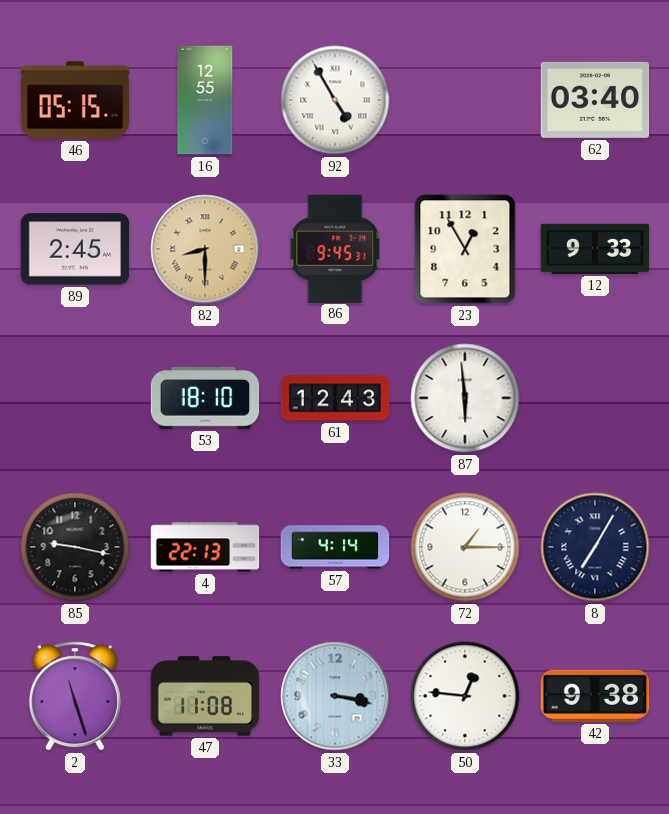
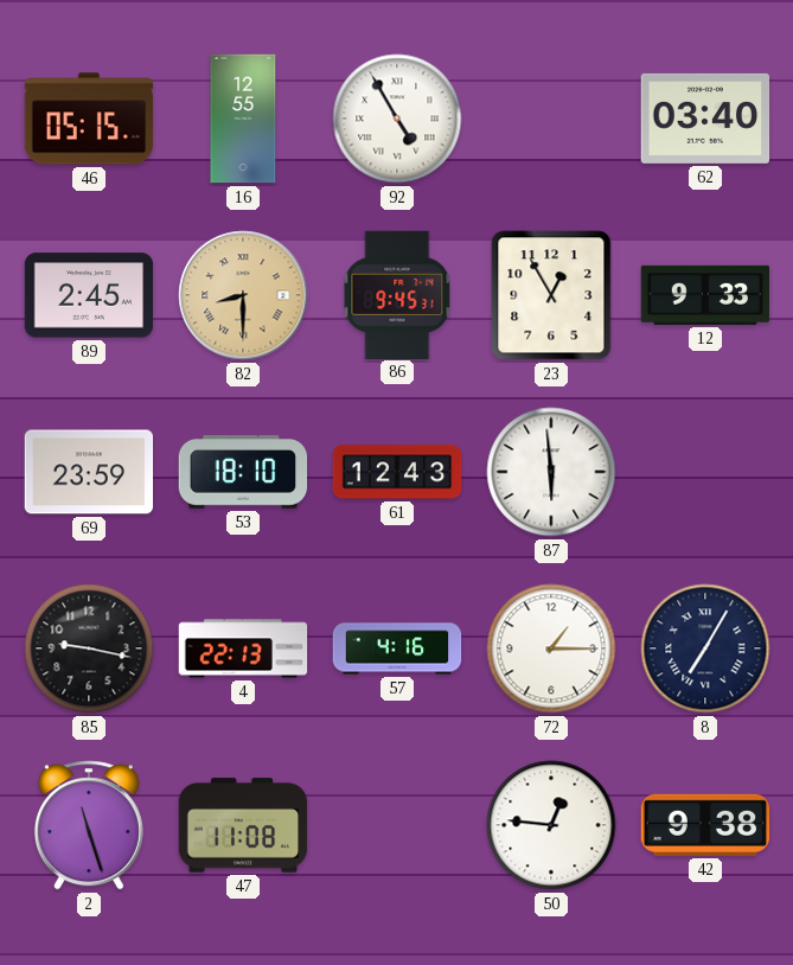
69: none -> 23:59 (89, 472)
57: 4:14 -> 4:16 (397, 648)
33: 3:17 -> none (335, 696)
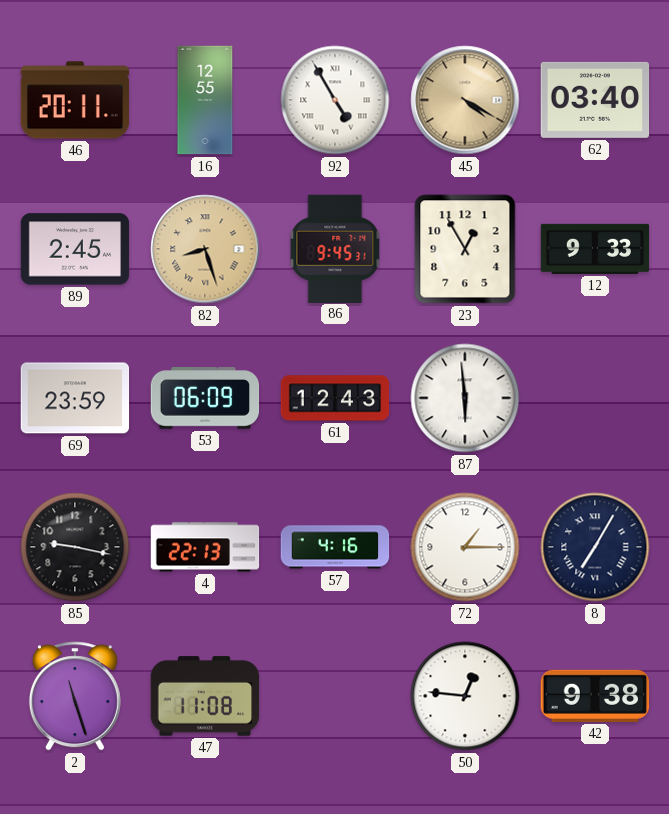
46: 05:15 -> 20:11 (75, 100)
45: none -> 4:20 (465, 100)
82: 8:30 -> 8:27 (205, 249)
53: 18:10 -> 06:09 (205, 398)
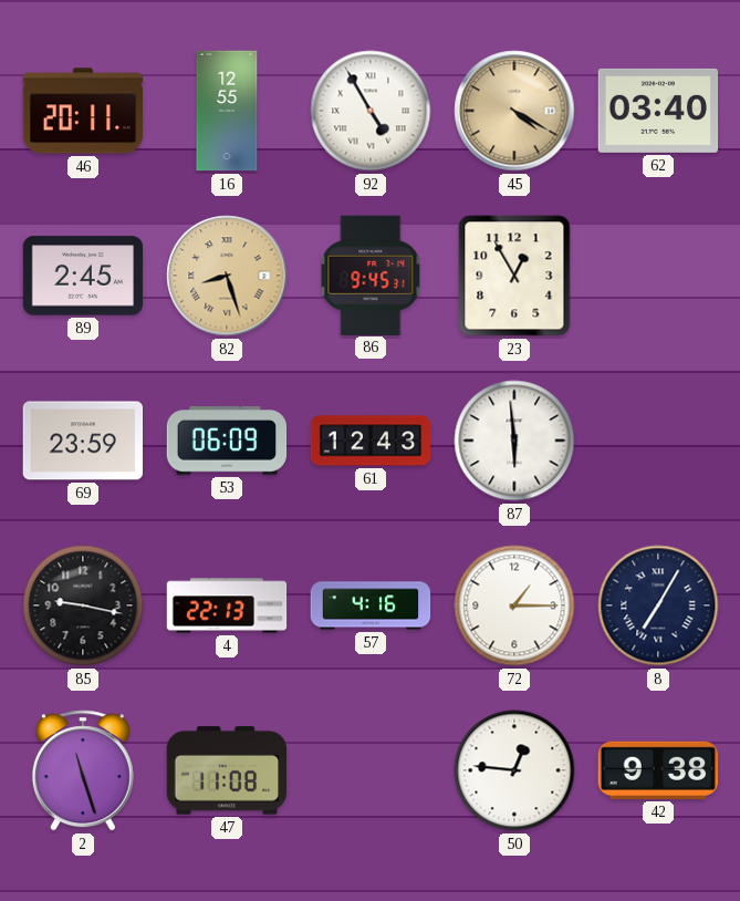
12: 9:33 -> none (595, 249)
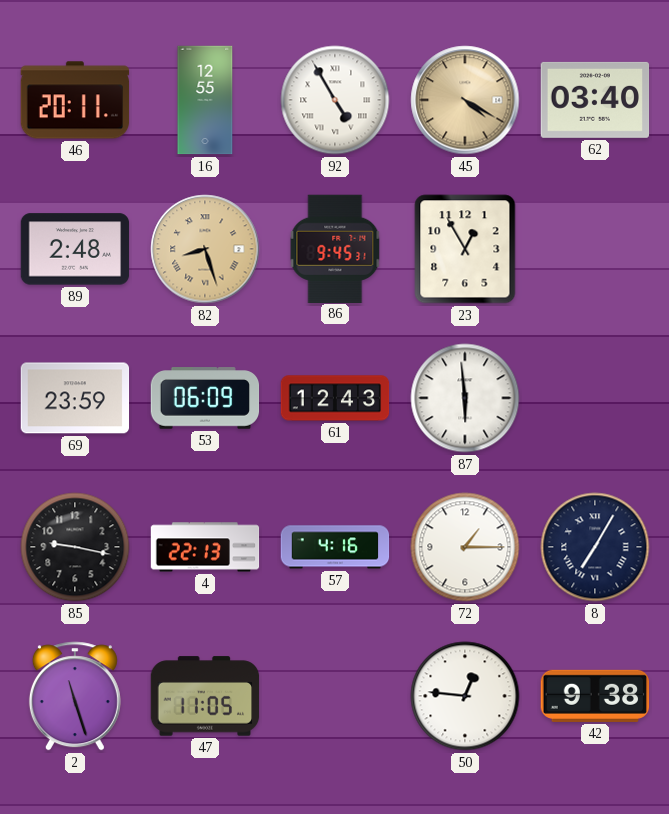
89: 2:45 -> 2:48 (75, 249)
47: 11:08 -> 11:05 (205, 696)
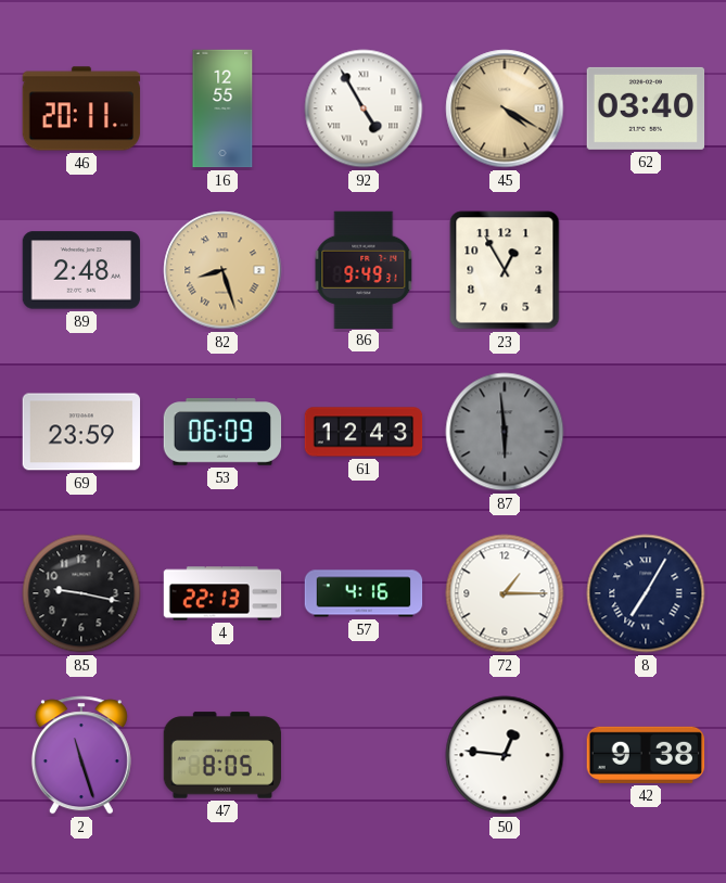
86: 9:45 -> 9:49 (364, 269)
87 dial: white -> grey (505, 432)
47: 11:05 -> 8:05 (222, 755)
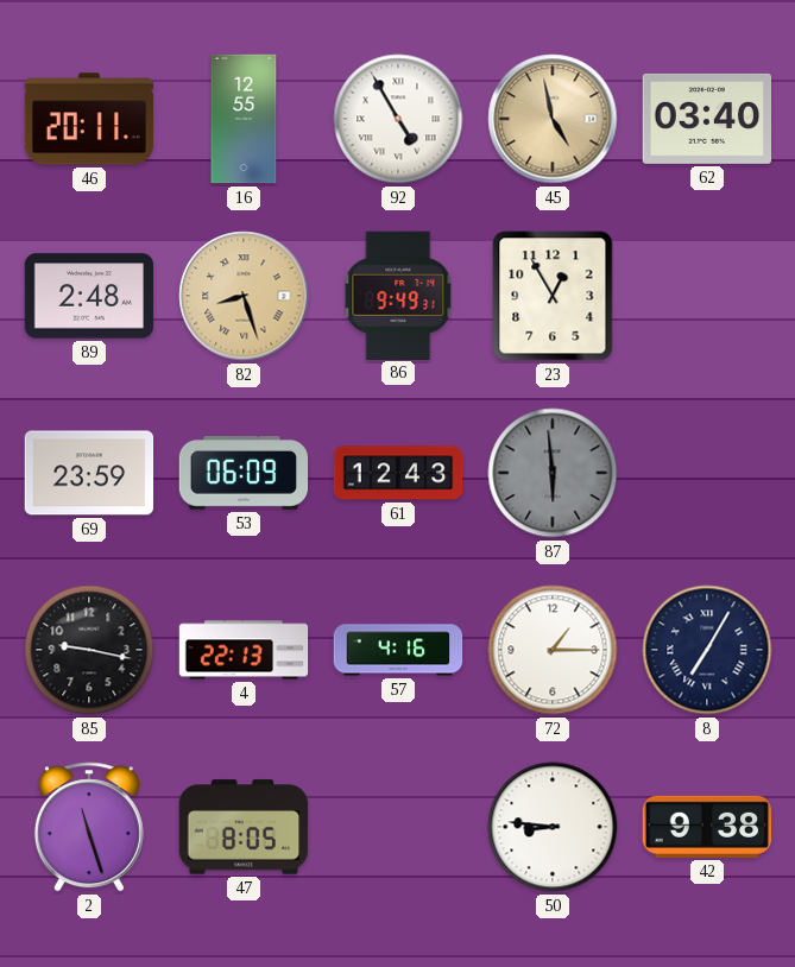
45: 4:20 -> 4:58 (553, 119)
50: 12:46 -> 8:46 (553, 827)
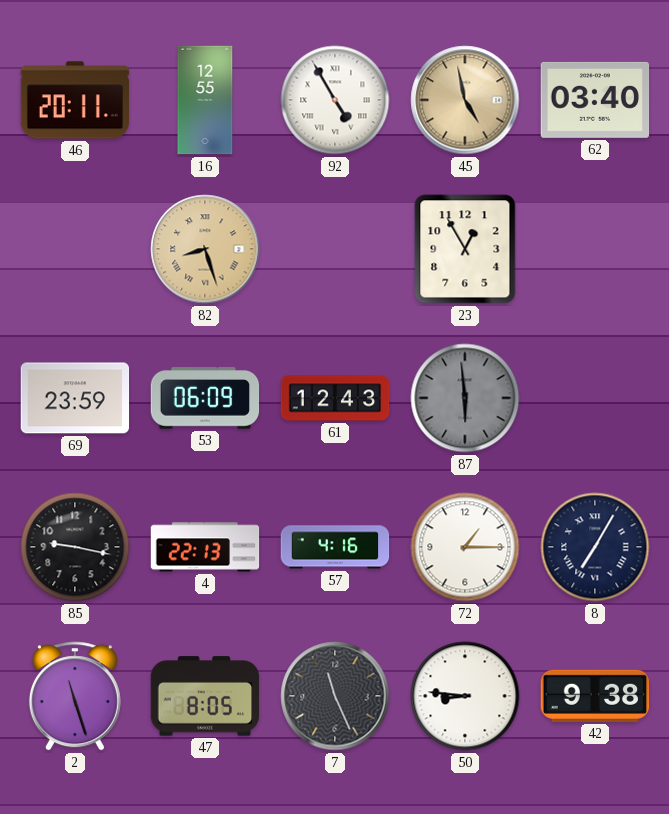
89: 2:48 -> none (89, 296)
86: 9:49 -> none (398, 295)
7: none -> 11:26 (335, 696)
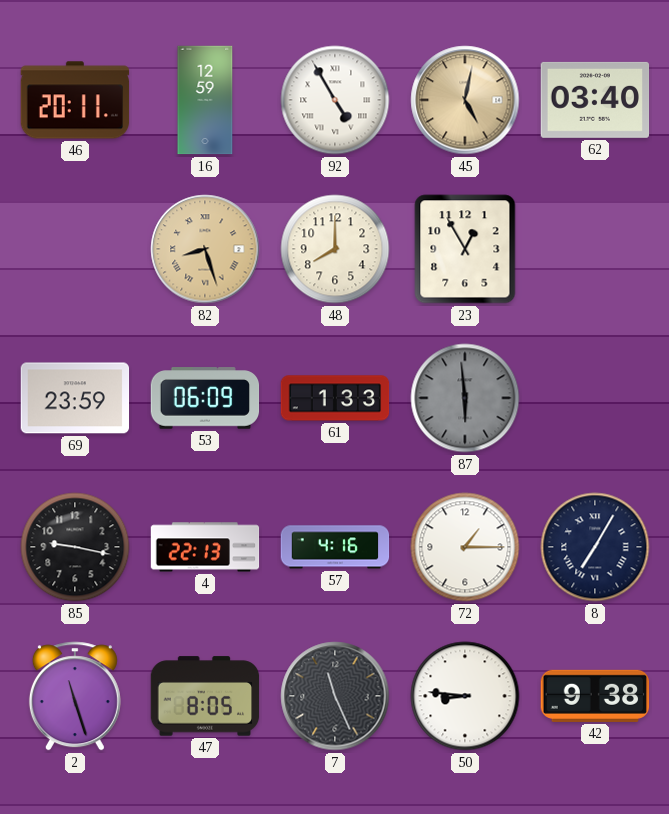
16: 12:55 -> 12:59 (205, 100)
45: 4:58 -> 5:02 (465, 100)
48: none -> 8:00 (335, 249)
61: 12:43 -> 1:33 (335, 398)
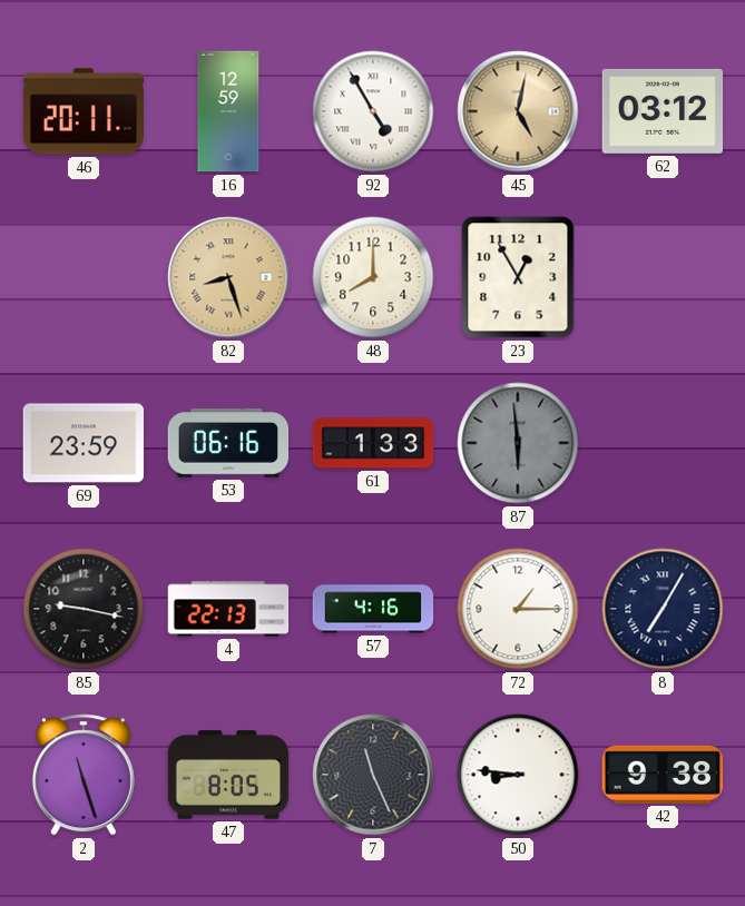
62: 03:40 -> 03:12 (663, 111)
53: 06:09 -> 06:16 (228, 443)
